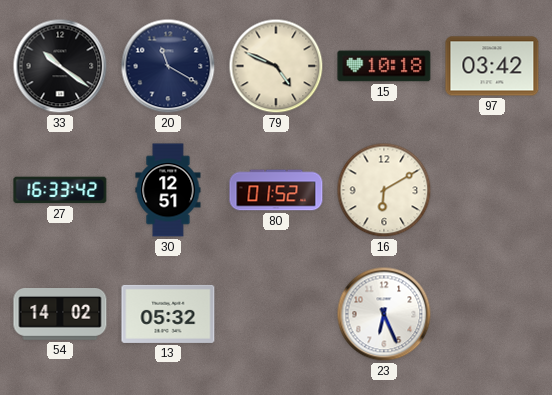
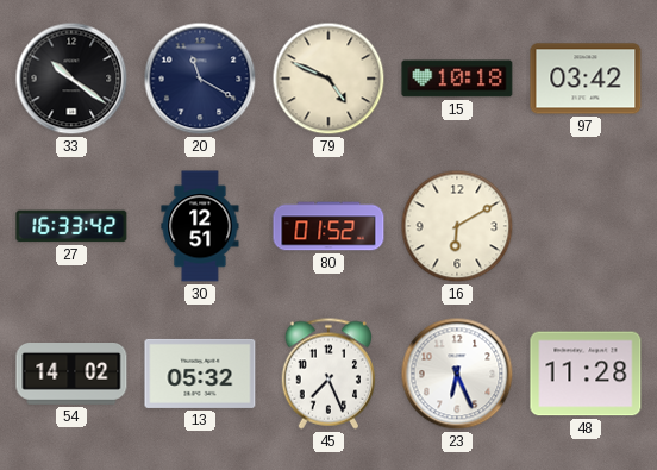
45: none -> 7:26 (327, 374)
48: none -> 11:28 (586, 374)
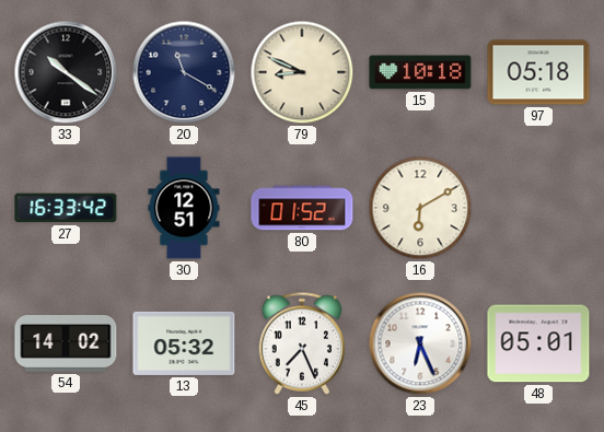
79: 4:49 -> 8:49 (302, 72)
97: 03:42 -> 05:18 (538, 72)
48: 11:28 -> 05:01 (538, 343)
